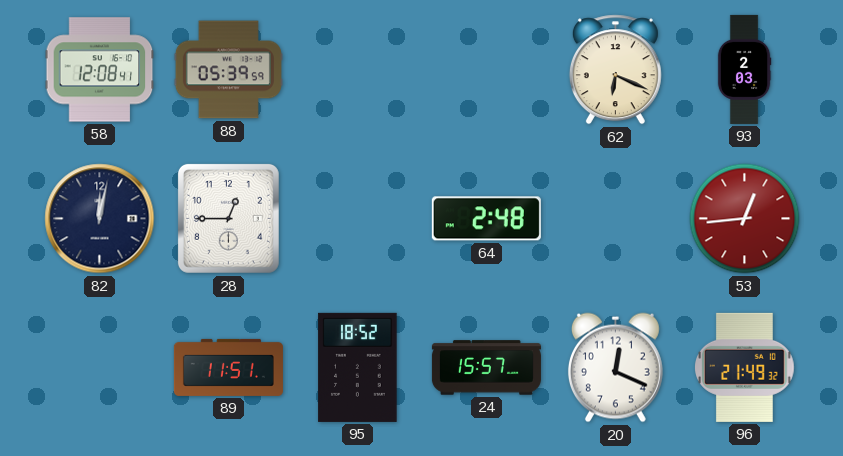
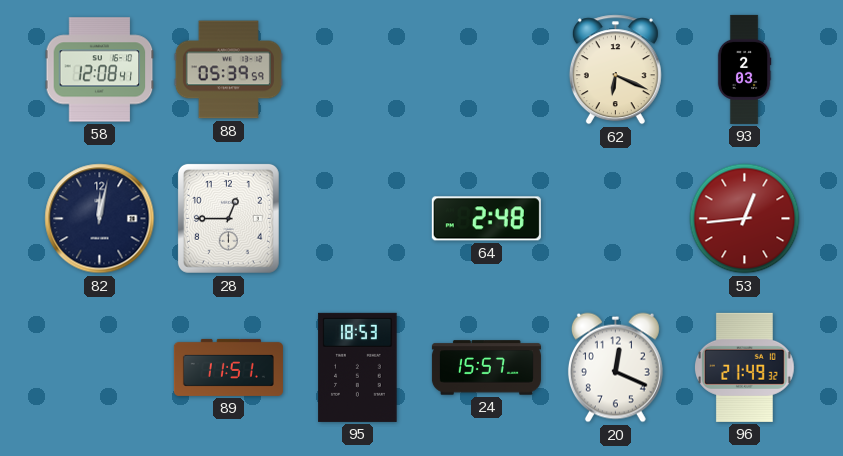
95: 18:52 -> 18:53 (358, 367)
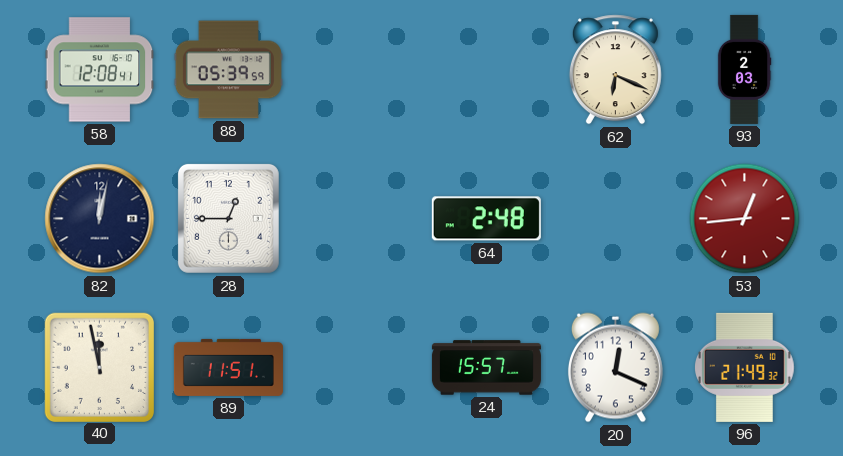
40: none -> 11:58 (99, 367)
95: 18:53 -> none (358, 367)
